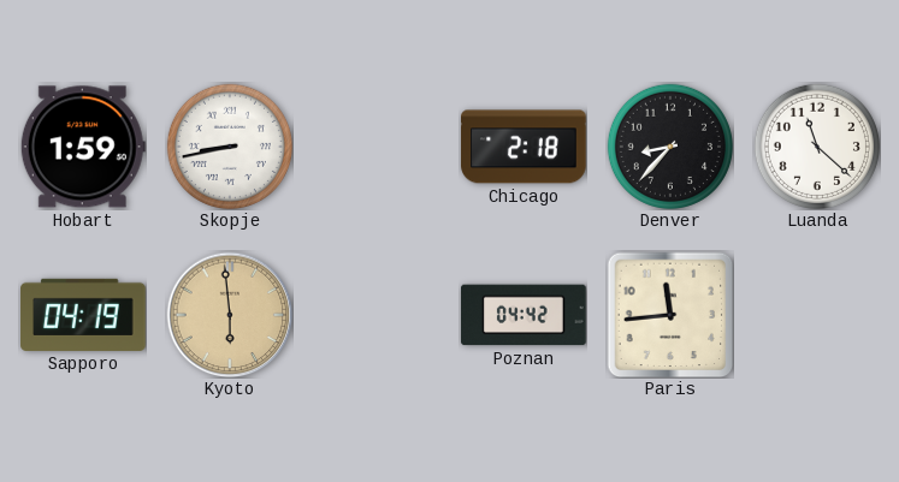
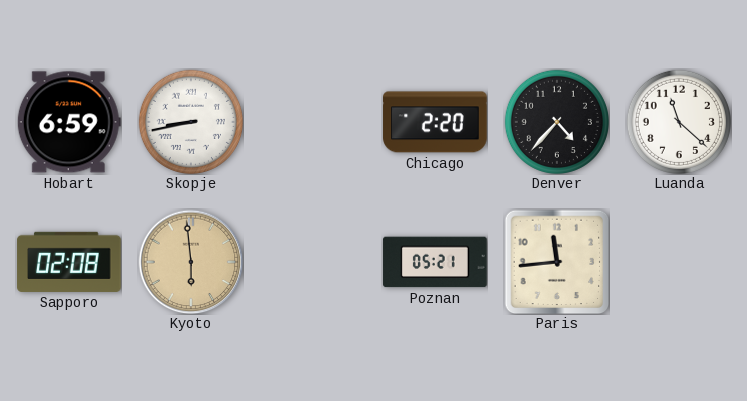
Hobart: 1:59 -> 6:59 (69, 122)
Chicago: 2:18 -> 2:20 (435, 122)
Denver: 8:37 -> 4:37 (557, 122)
Sapporo: 04:19 -> 02:08 (69, 262)
Poznan: 04:42 -> 05:21 (435, 262)
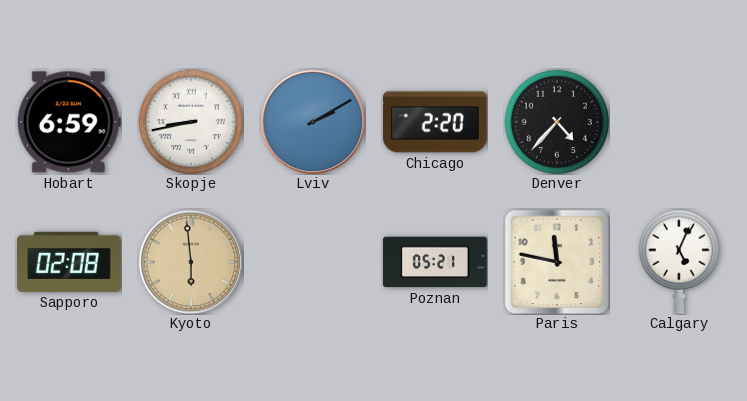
Lviv: none -> 2:10 (313, 122)
Luanda: 11:22 -> none (679, 122)
Paris: 11:44 -> 11:47 (557, 262)
Calgary: none -> 5:04 (679, 262)
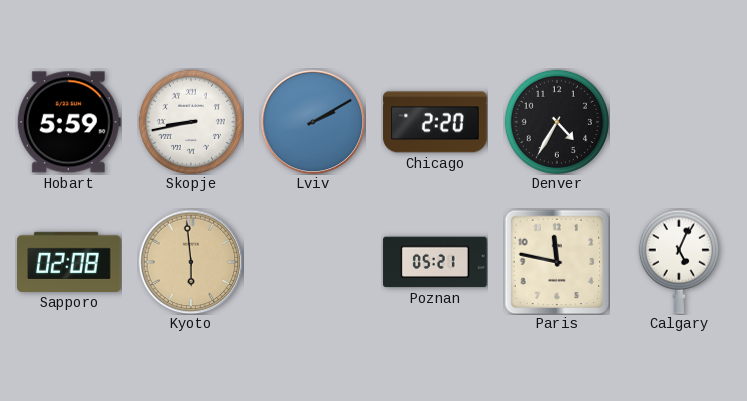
Hobart: 6:59 -> 5:59 (69, 122)
Denver: 4:37 -> 4:35 (557, 122)
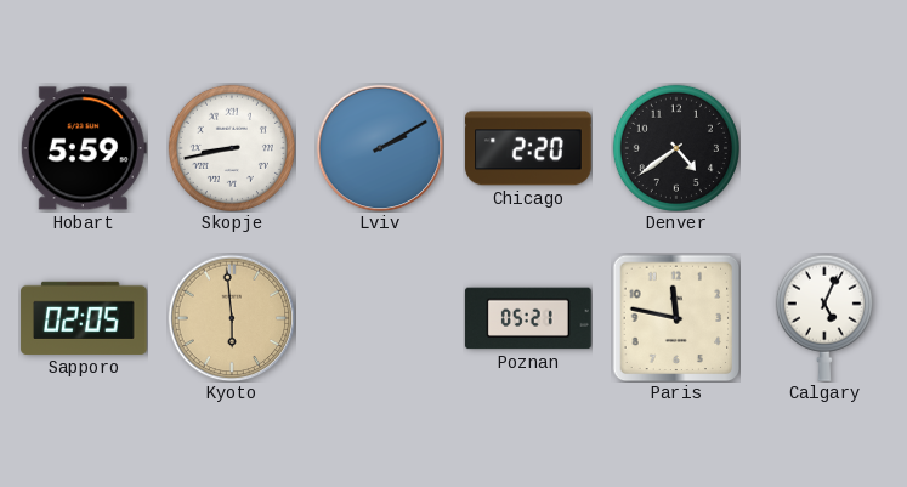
Denver: 4:35 -> 4:39 (676, 148)
Sapporo: 02:08 -> 02:05 (84, 318)
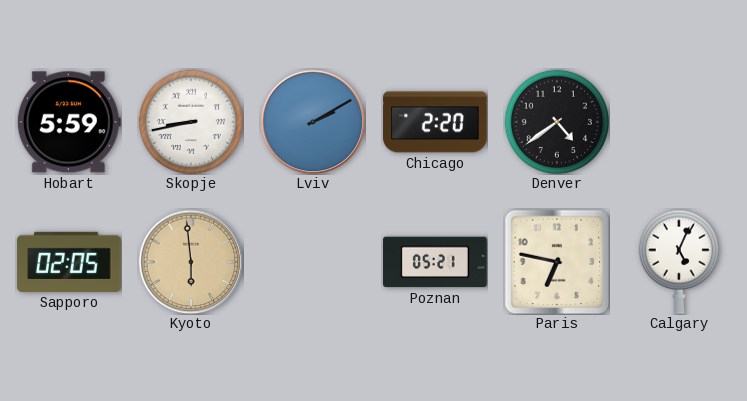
Paris: 11:47 -> 6:47 (557, 262)
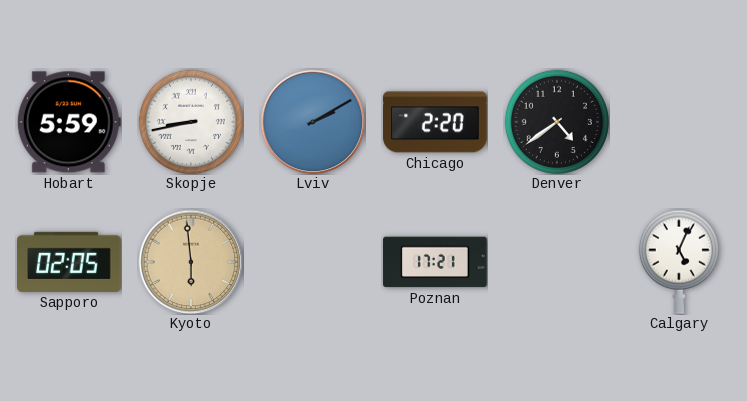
Poznan: 05:21 -> 17:21 (435, 262)
Paris: 6:47 -> none (557, 262)
